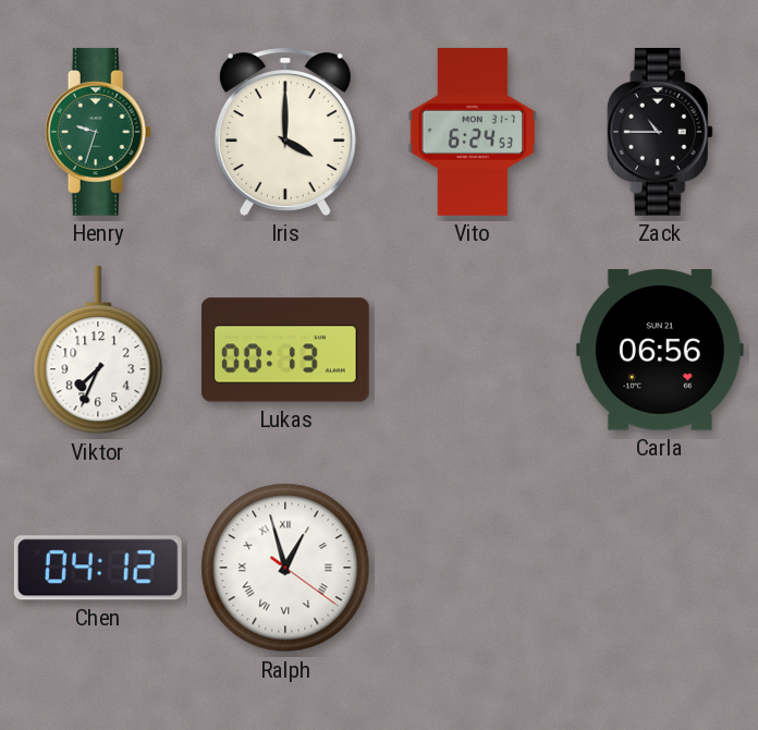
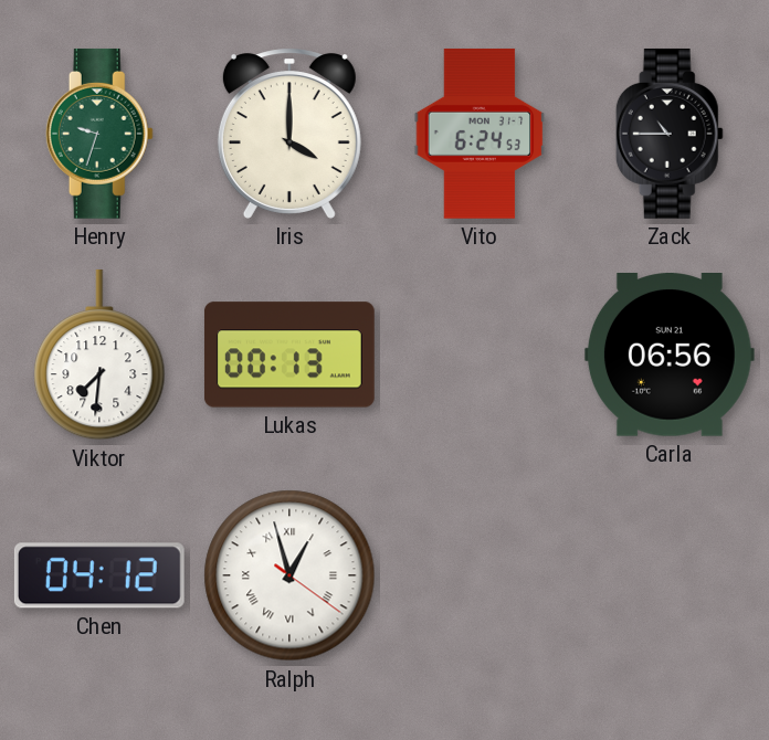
Viktor: 7:34 -> 7:31 (99, 355)
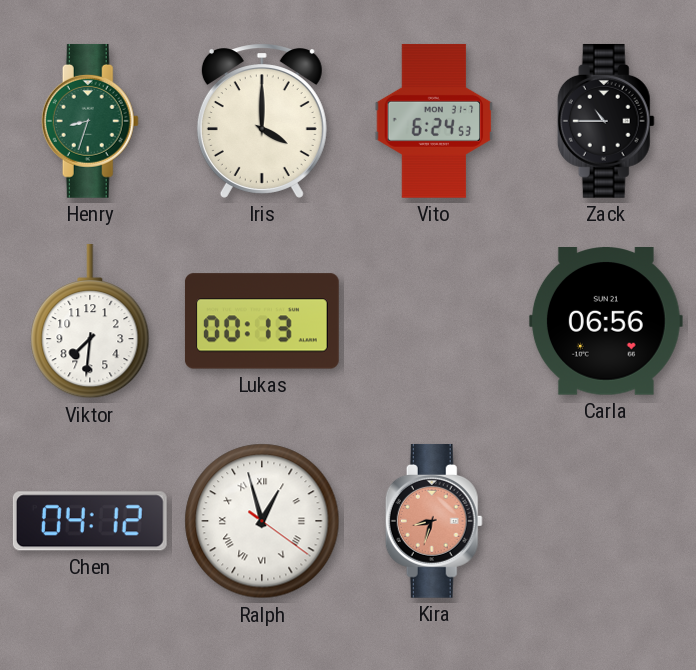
Henry: 9:33 -> 8:33 (90, 121)
Kira: none -> 8:33 (434, 521)
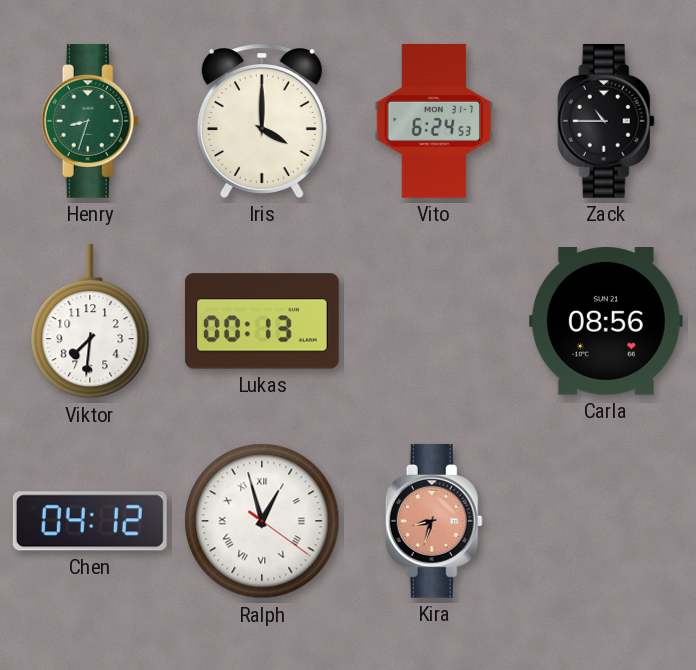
Carla: 06:56 -> 08:56 (606, 322)
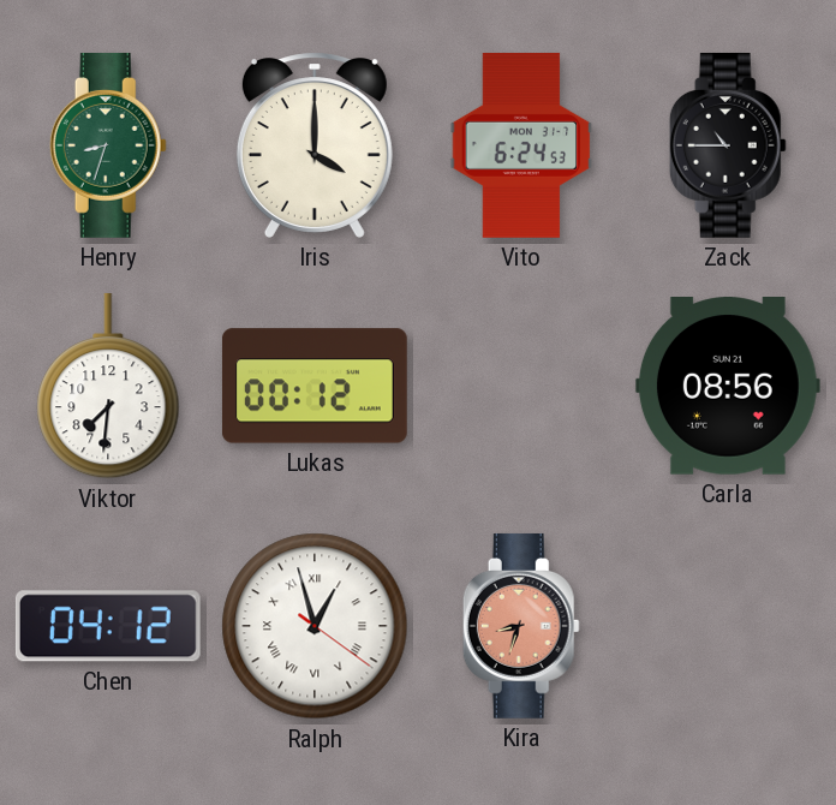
Lukas: 00:13 -> 00:12 (315, 386)
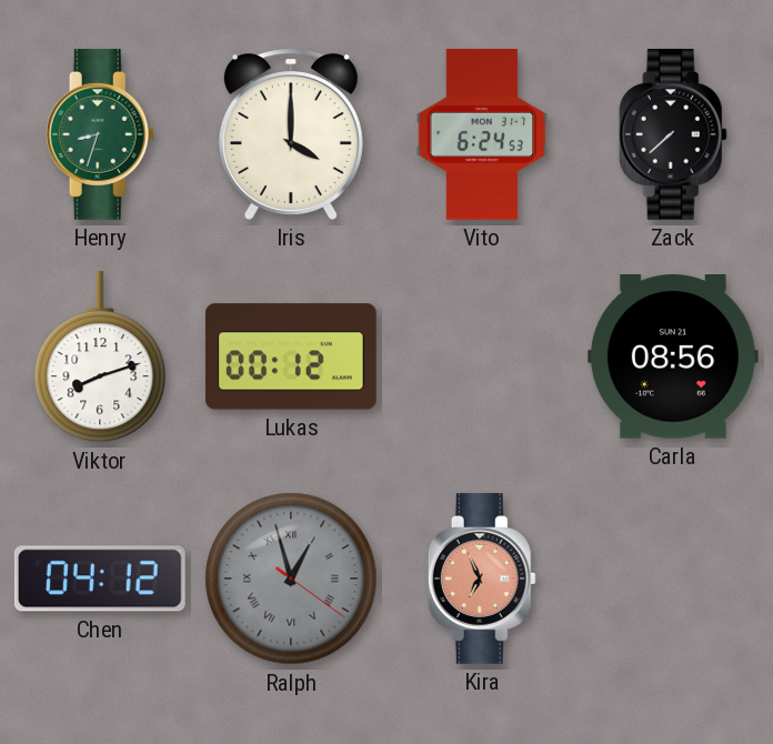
Zack: 10:45 -> 7:38 (673, 134)
Viktor: 7:31 -> 8:12 (100, 356)
Ralph dial: white -> grey (291, 579)
Kira: 8:33 -> 6:56 (482, 579)
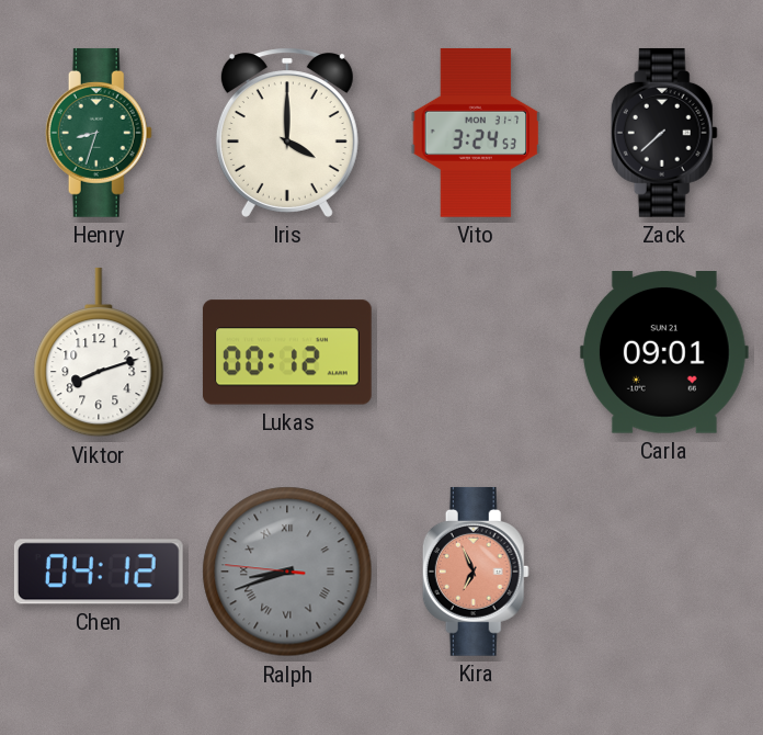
Vito: 6:24 -> 3:24 (476, 133)
Carla: 08:56 -> 09:01 (664, 353)
Ralph: 12:57 -> 8:41 (287, 572)
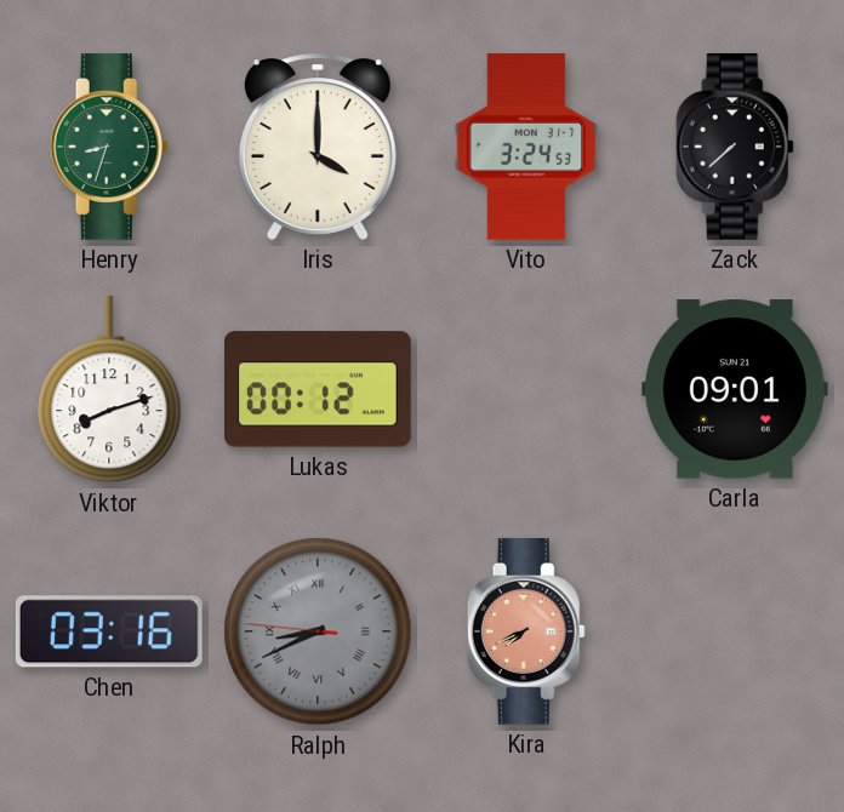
Chen: 04:12 -> 03:16 (109, 631)
Ralph: 8:41 -> 8:40 (318, 631)
Kira: 6:56 -> 7:41 (526, 631)
